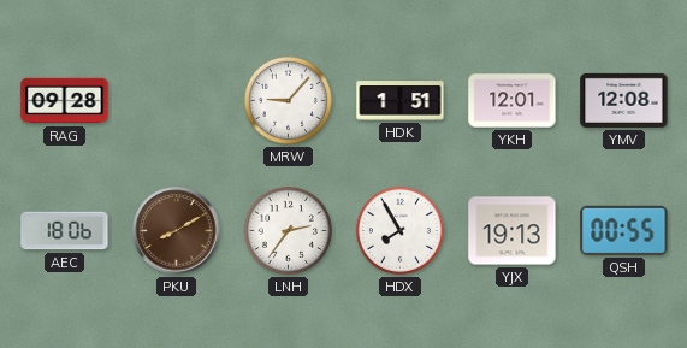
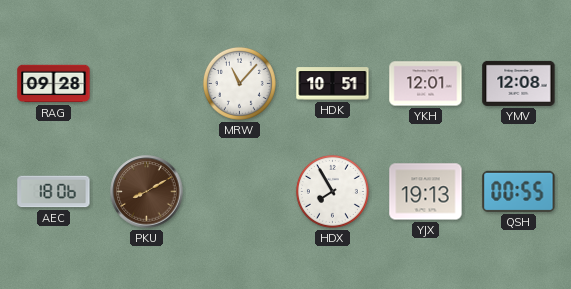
MRW: 9:07 -> 11:07 (239, 83)
HDK: 1:51 -> 10:51 (333, 84)
LNH: 2:36 -> none (288, 230)
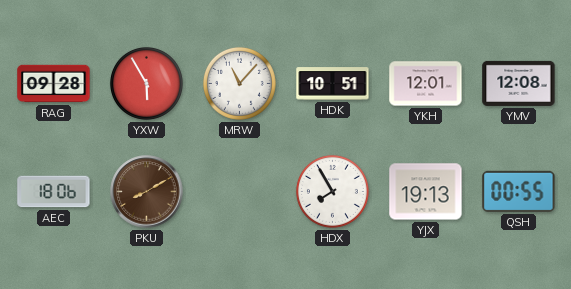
YXW: none -> 5:55 (146, 83)
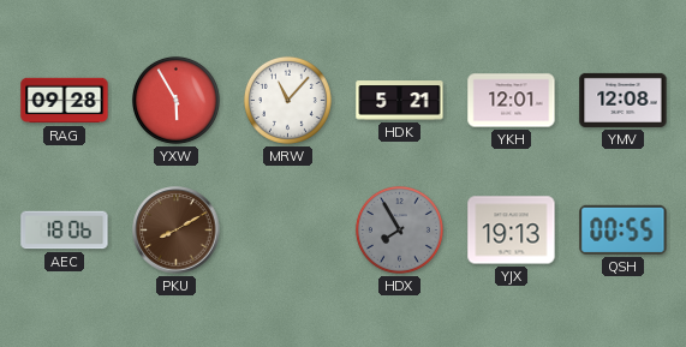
HDK: 10:51 -> 5:21 (400, 101)
HDX dial: white -> grey (399, 229)
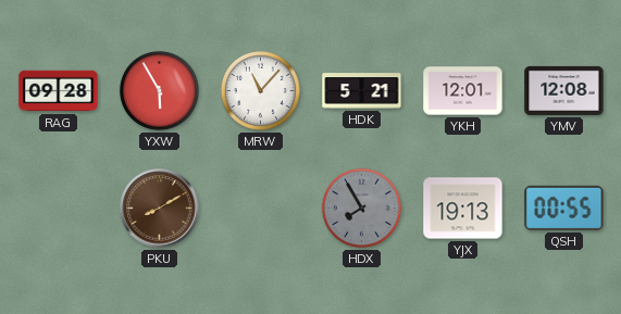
AEC: 18:06 -> none (65, 231)
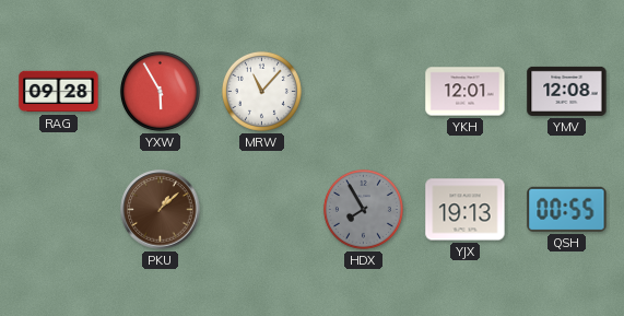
HDK: 5:21 -> none (362, 91)
PKU: 8:10 -> 1:08 (161, 210)
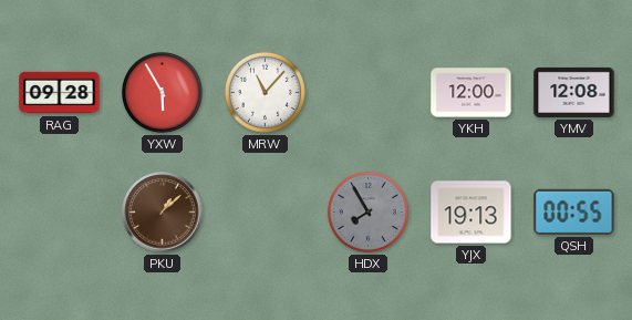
YKH: 12:01 -> 12:00 (472, 93)
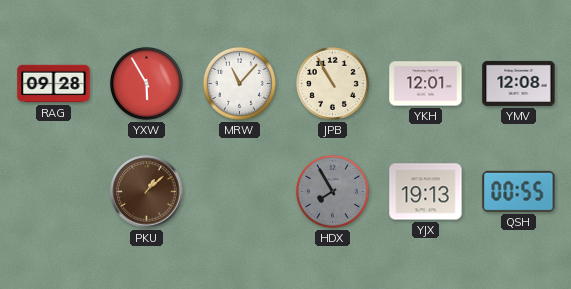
JPB: none -> 10:55 (332, 83)
YKH: 12:00 -> 12:01 (426, 84)
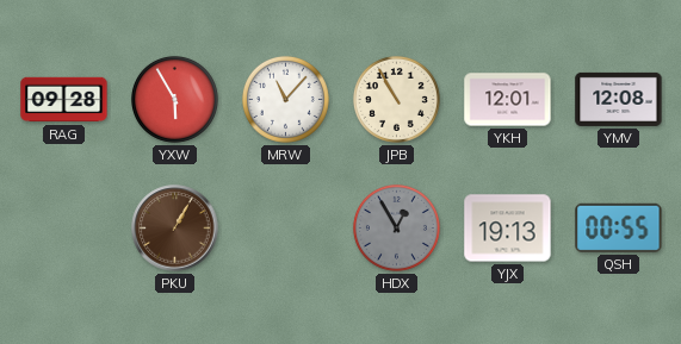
PKU: 1:08 -> 1:05 (175, 229)
HDX: 7:55 -> 12:55 (396, 227)
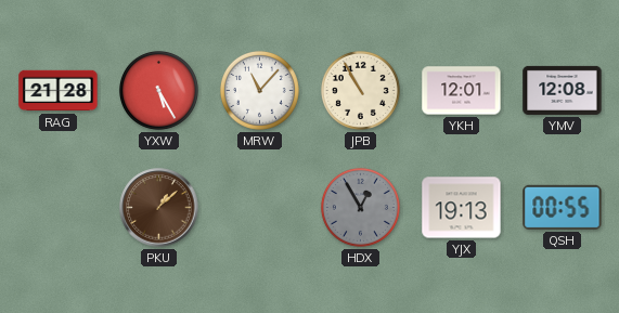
RAG: 09:28 -> 21:28 (59, 91)
YXW: 5:55 -> 5:25 (158, 90)
PKU: 1:05 -> 1:08 (159, 208)
